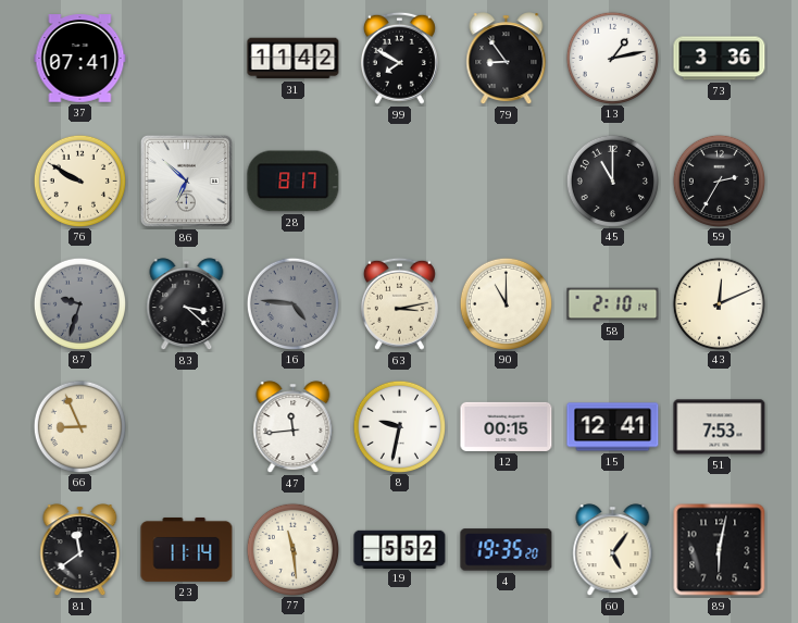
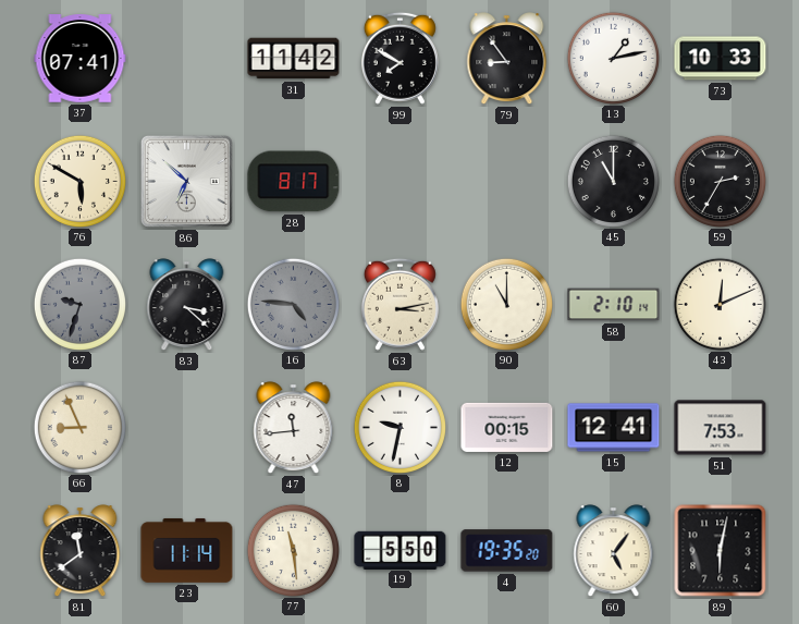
73: 3:36 -> 10:33 (721, 59)
76: 9:50 -> 5:50 (79, 181)
19: 5:52 -> 5:50 (401, 550)
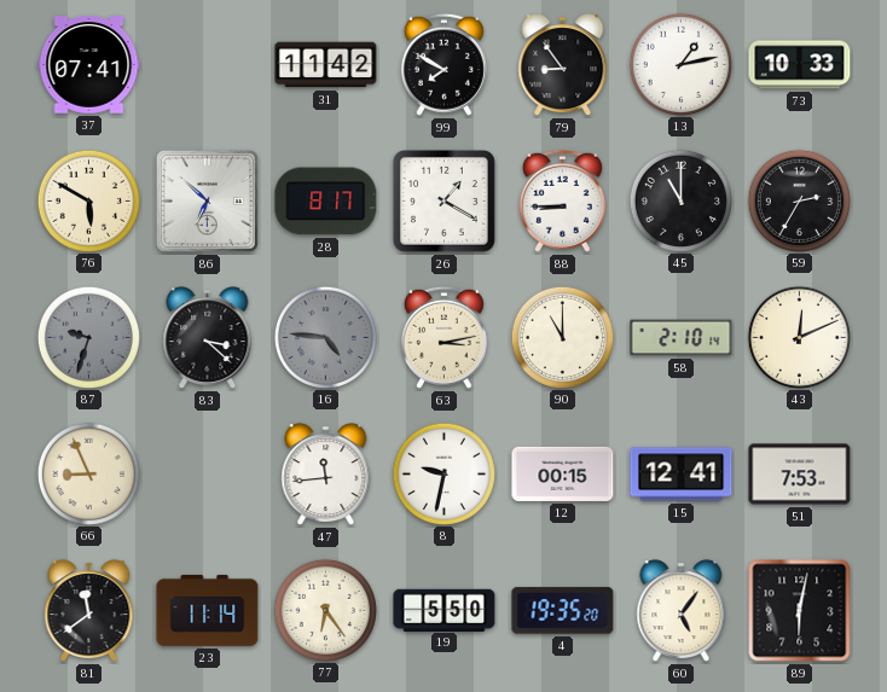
26: none -> 1:20 (445, 202)
88: none -> 8:45 (562, 200)
77: 11:29 -> 6:24 (325, 610)
